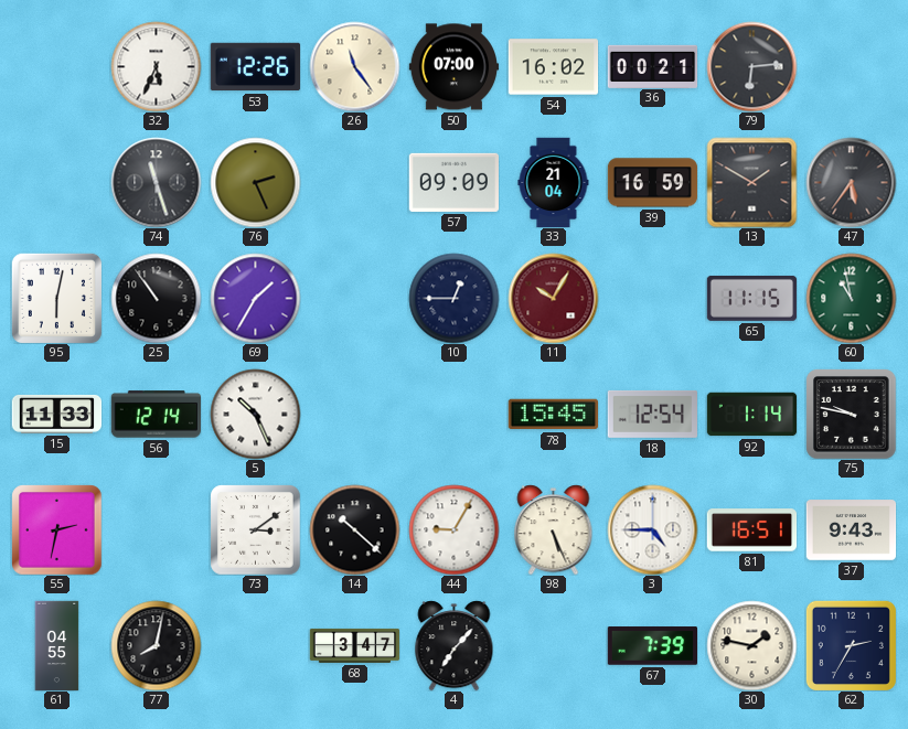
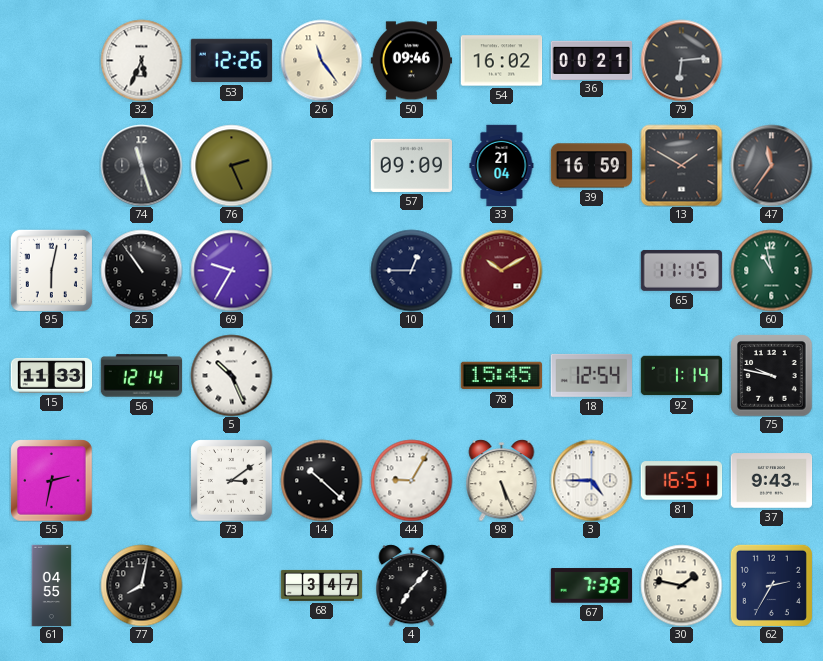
50: 07:00 -> 09:46 (411, 61)
47: 5:36 -> 11:36 (771, 165)
69: 1:35 -> 9:35 (231, 270)
11: 10:05 -> 10:10 (501, 270)
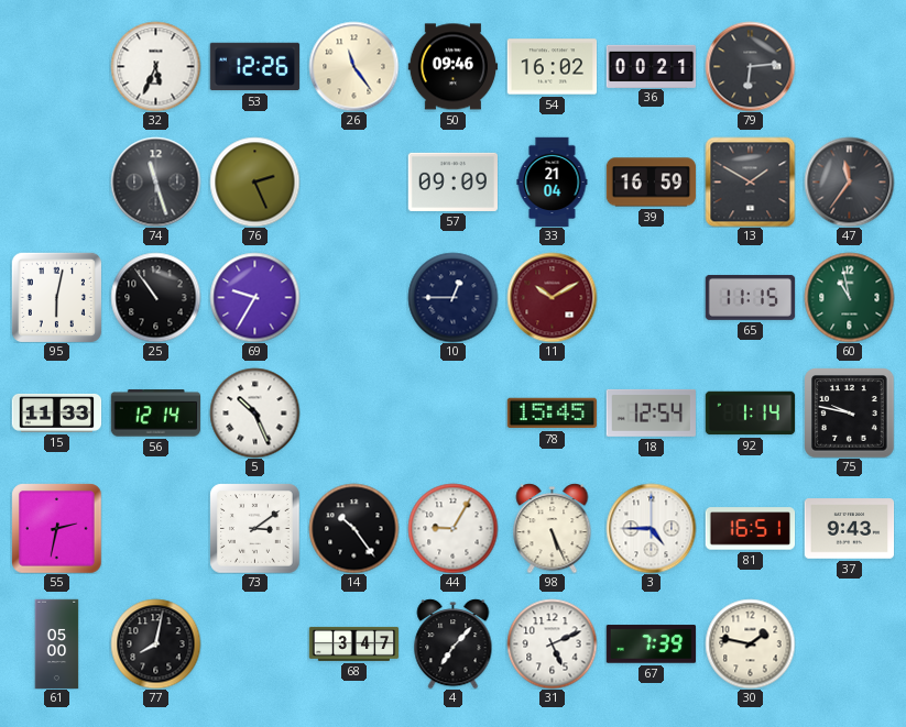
14: 10:22 -> 10:24 (353, 528)
61: 04:55 -> 05:00 (57, 643)
31: none -> 5:11 (552, 643)
62: 2:35 -> none (771, 585)
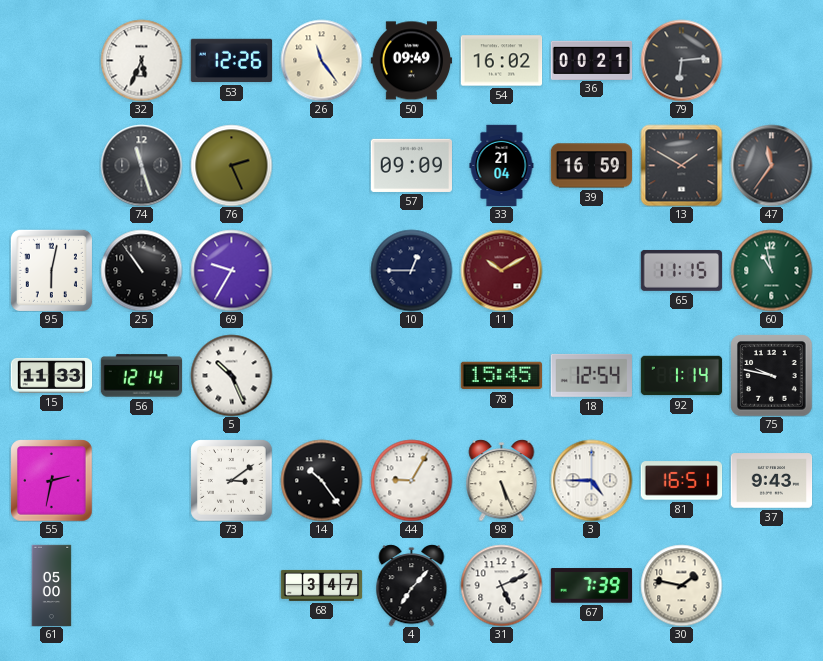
50: 09:46 -> 09:49 (411, 61)
77: 8:02 -> none (155, 643)
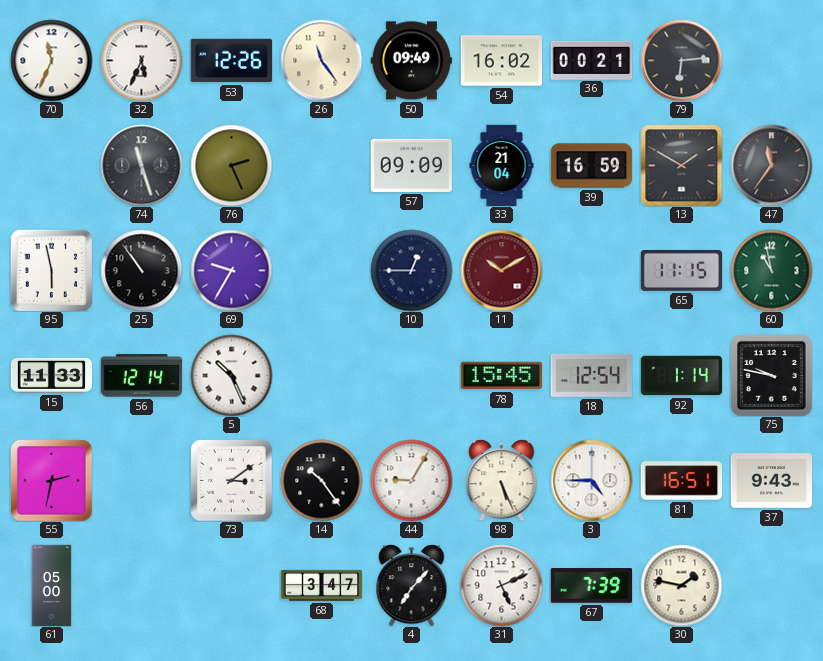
70: none -> 11:34 (51, 60)
95: 6:02 -> 5:58 (51, 270)
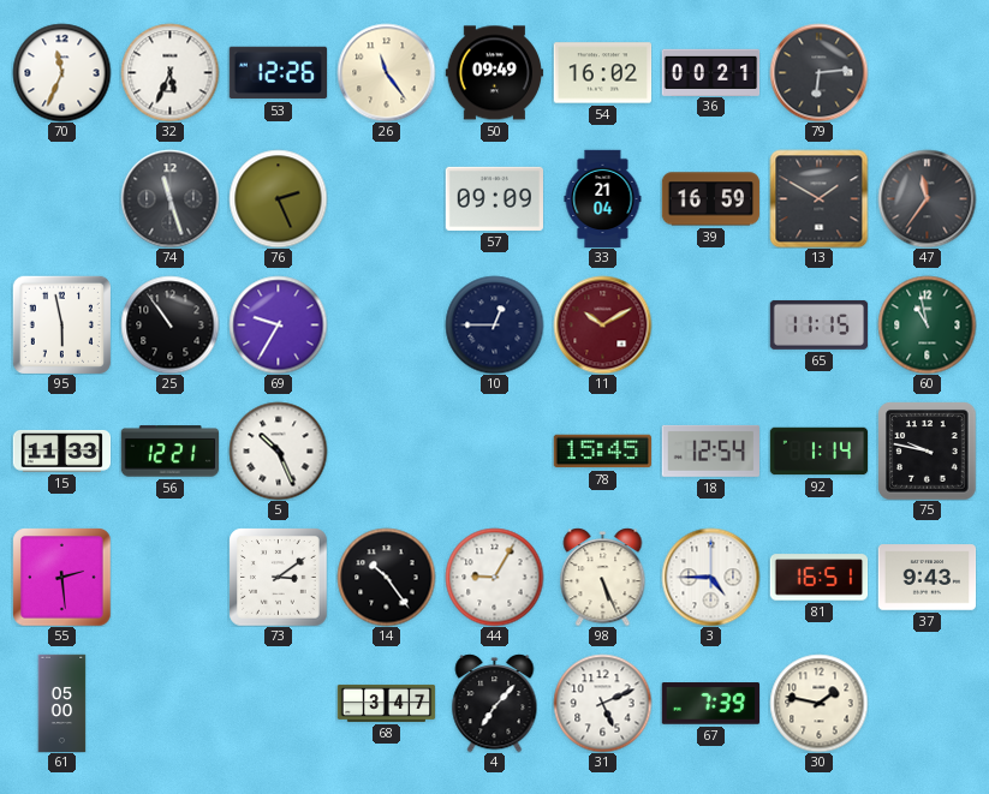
56: 12:14 -> 12:21 (169, 452)
55: 2:32 -> 2:29 (61, 577)
